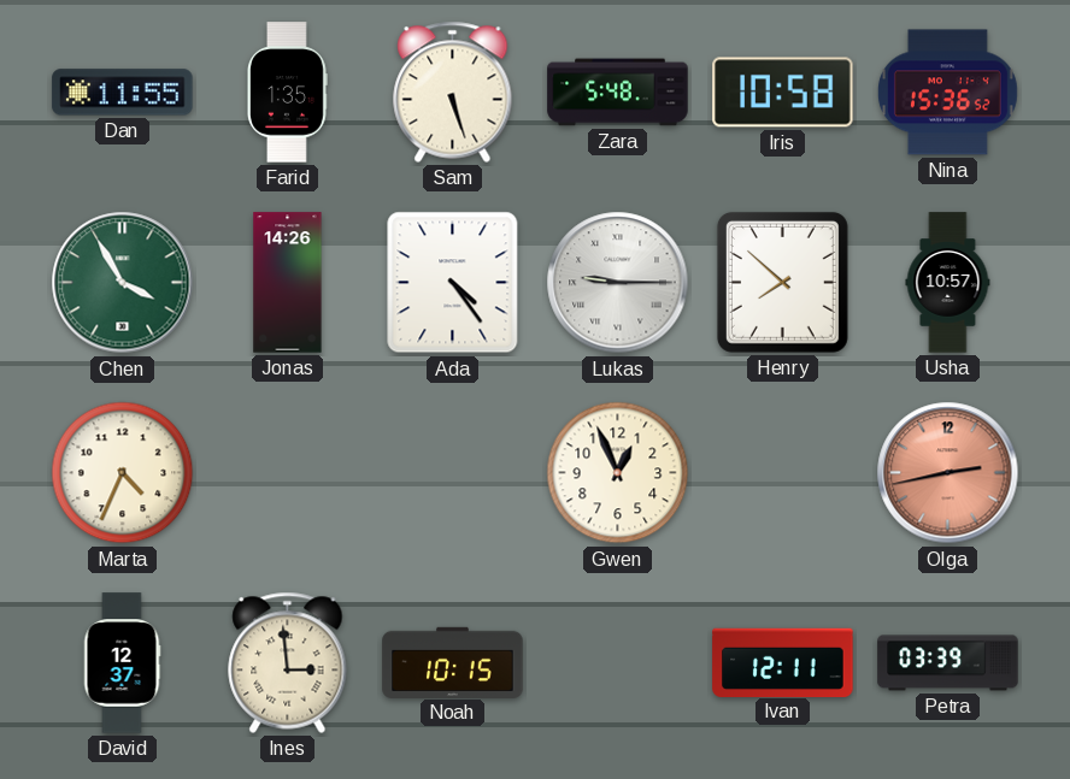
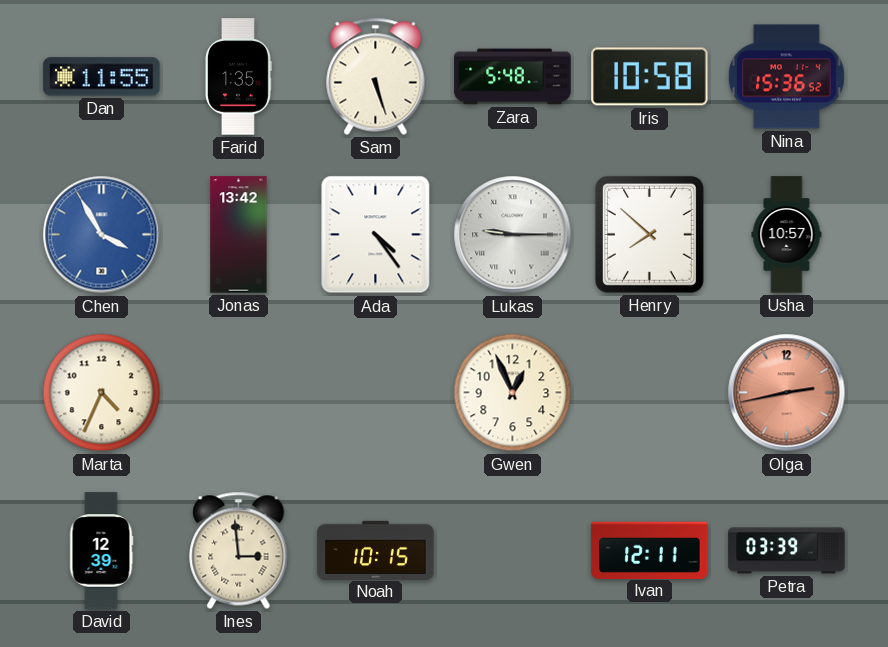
Chen dial: green -> blue (102, 235)
Jonas: 14:26 -> 13:42 (239, 235)
David: 12:37 -> 12:39 (101, 551)
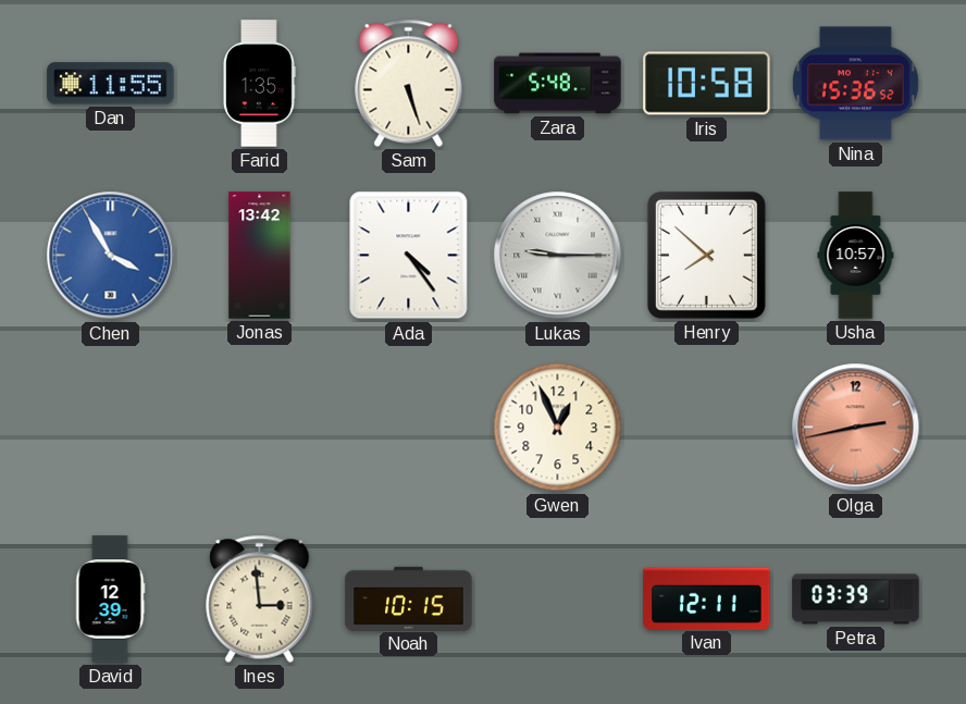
Marta: 4:34 -> none (102, 393)
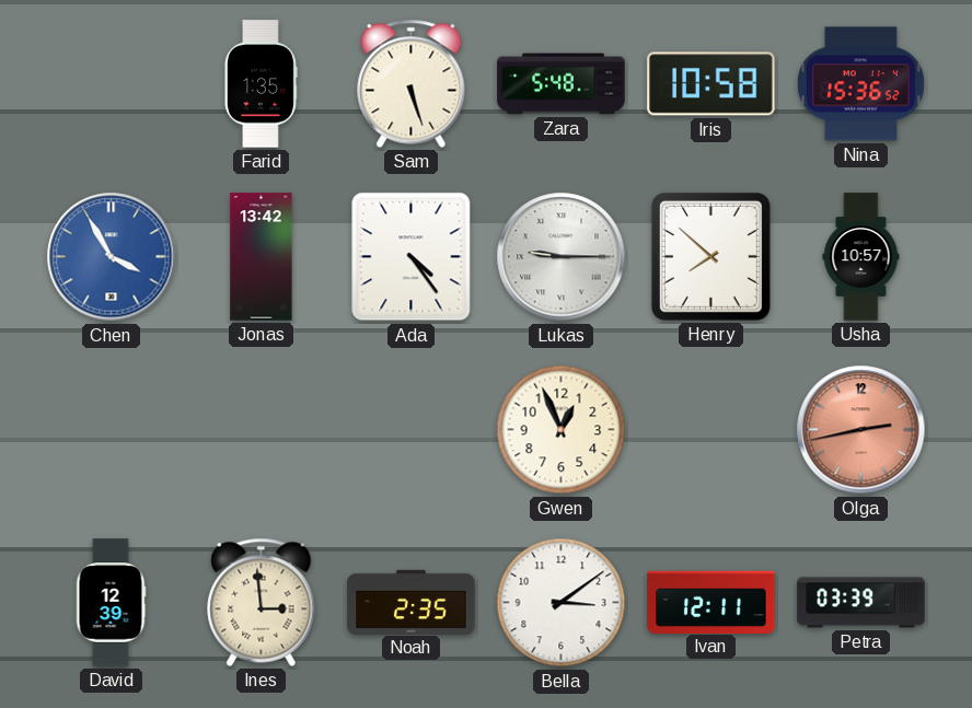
Dan: 11:55 -> none (111, 84)
Noah: 10:15 -> 2:35 (412, 602)
Bella: none -> 3:09 (562, 603)
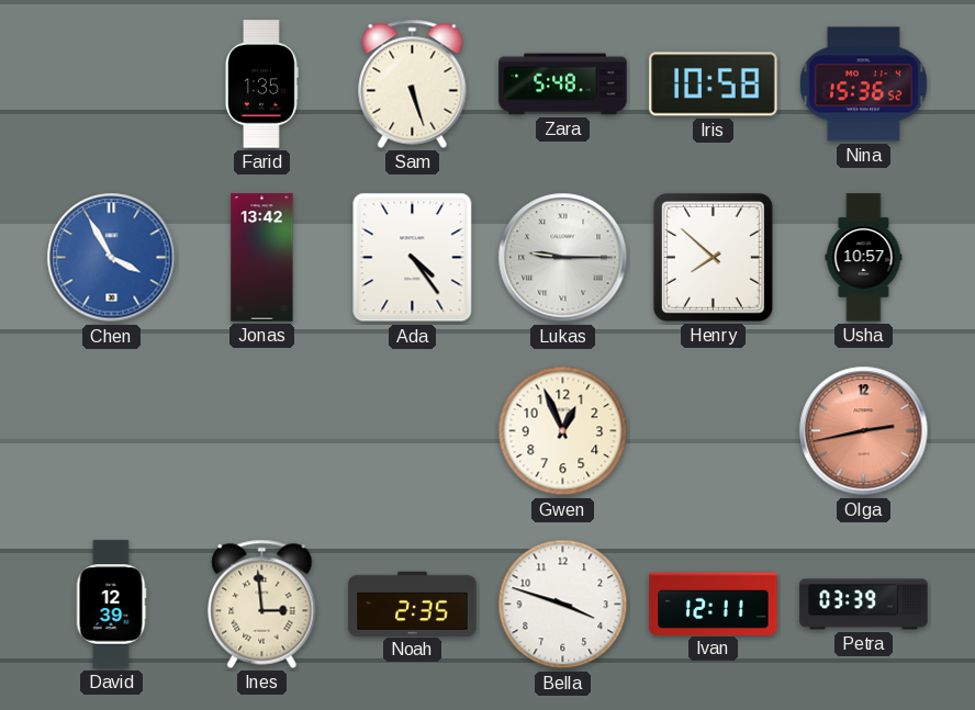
Bella: 3:09 -> 3:48 (563, 605)
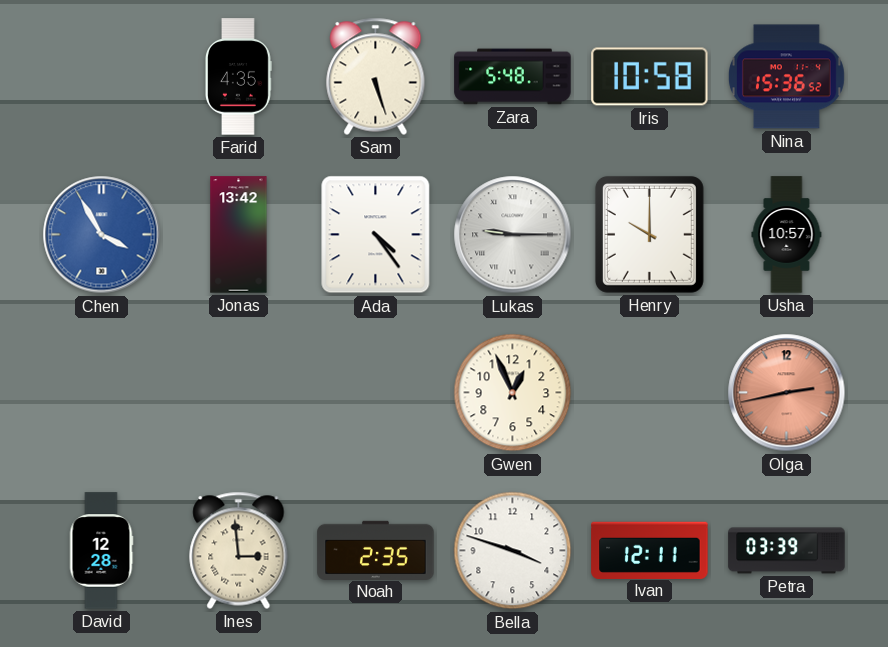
Farid: 1:35 -> 4:35 (238, 77)
Henry: 7:52 -> 10:00 (649, 234)
David: 12:39 -> 12:28 (101, 551)
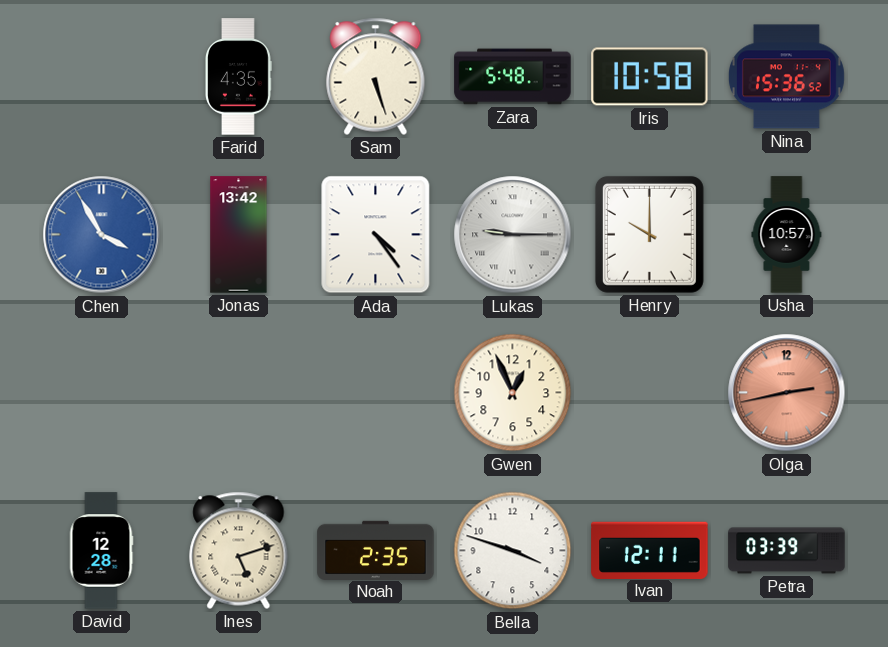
Ines: 2:59 -> 5:12 (239, 550)
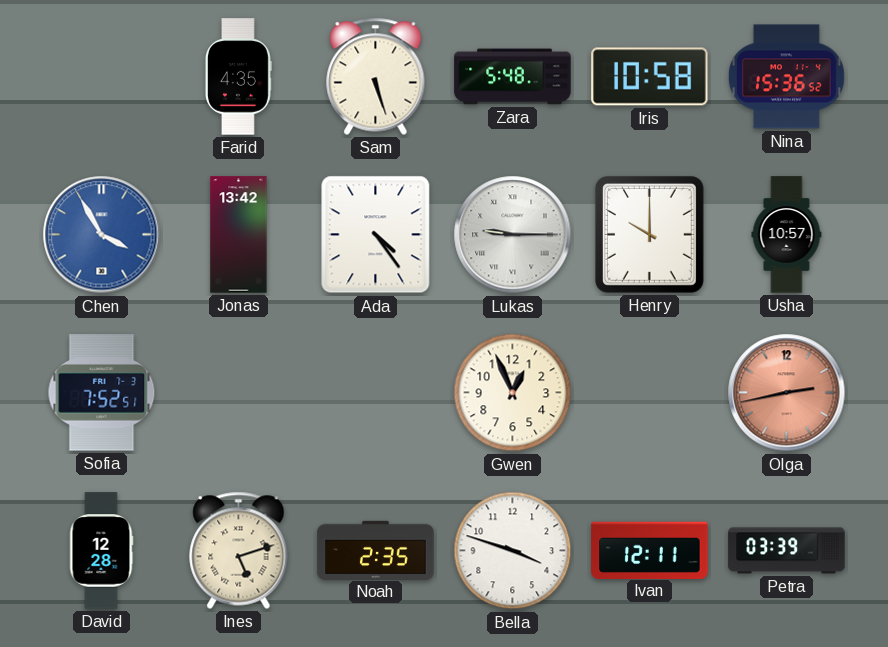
Sofia: none -> 7:52 (102, 393)
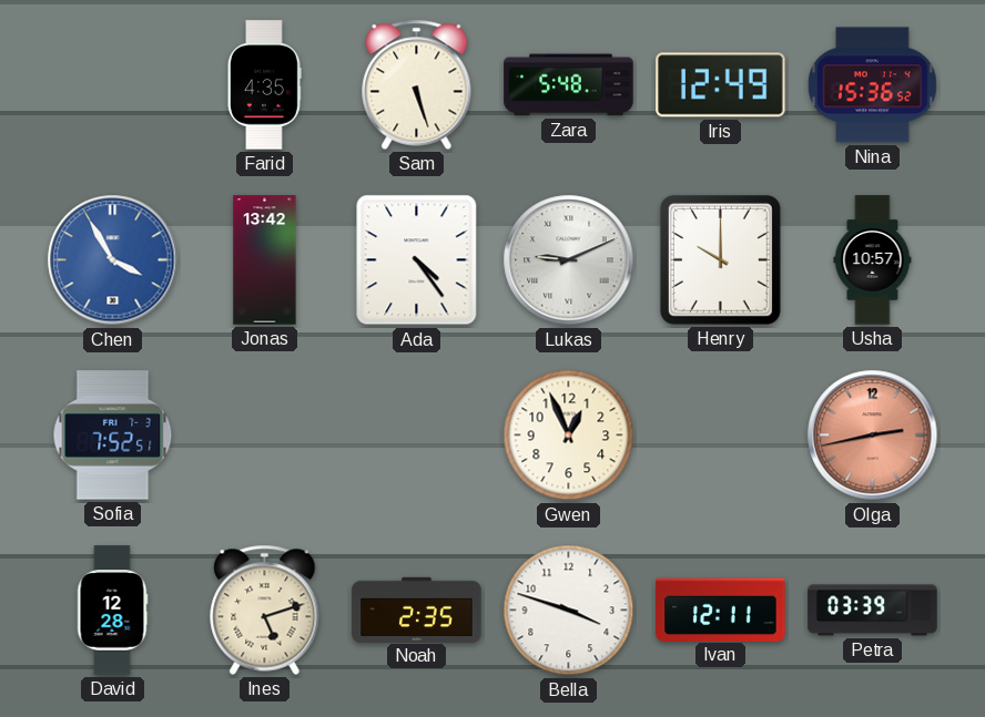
Iris: 10:58 -> 12:49 (721, 85)
Lukas: 9:15 -> 9:11 (569, 260)
